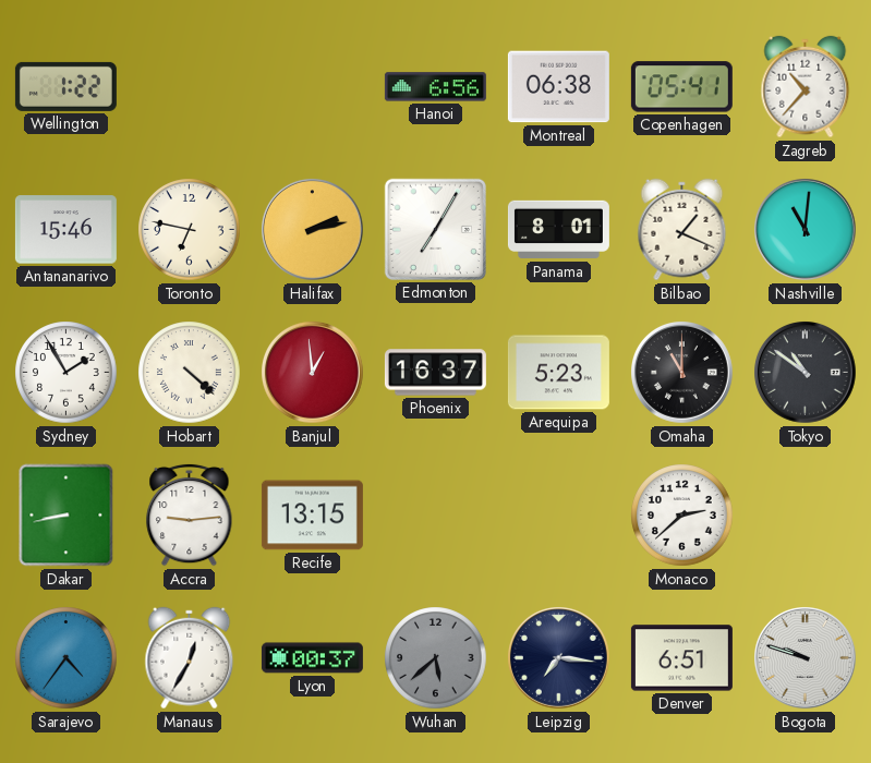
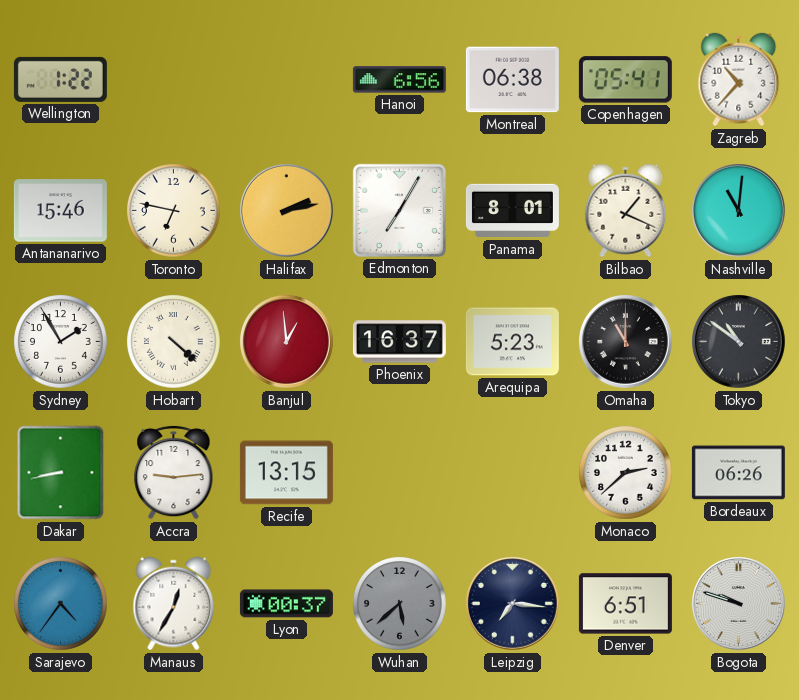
Bordeaux: none -> 06:26 (738, 473)
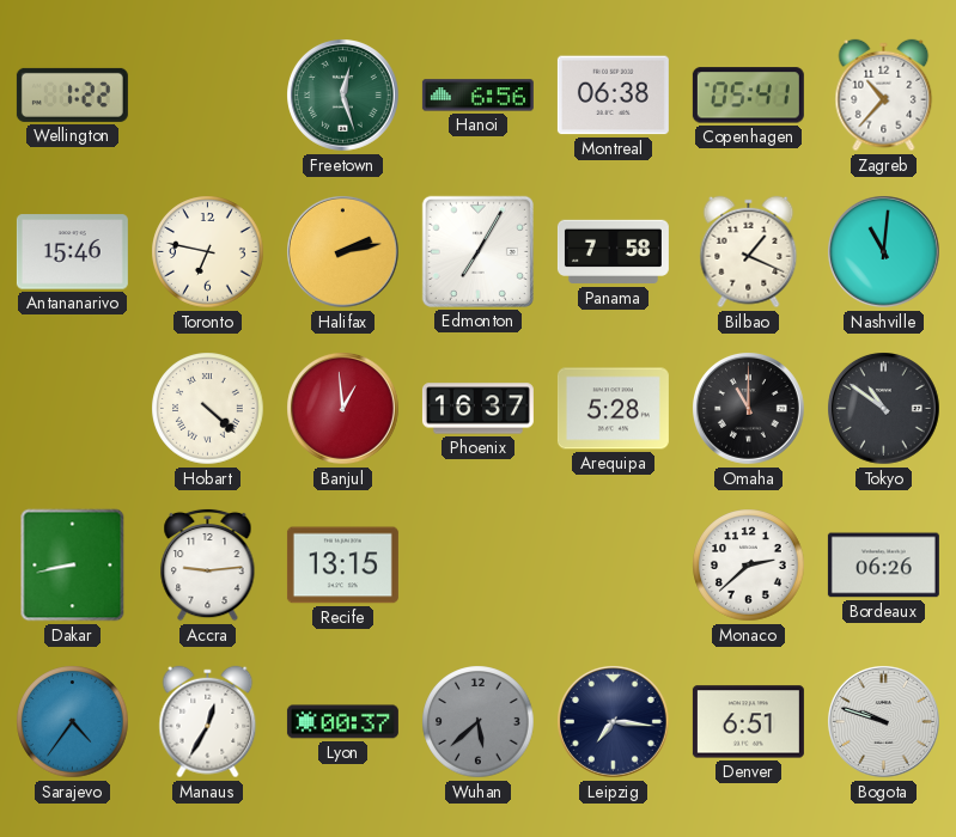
Freetown: none -> 12:27 (343, 96)
Panama: 8:01 -> 7:58 (613, 252)
Sydney: 1:55 -> none (61, 342)
Arequipa: 5:23 -> 5:28 (613, 409)
